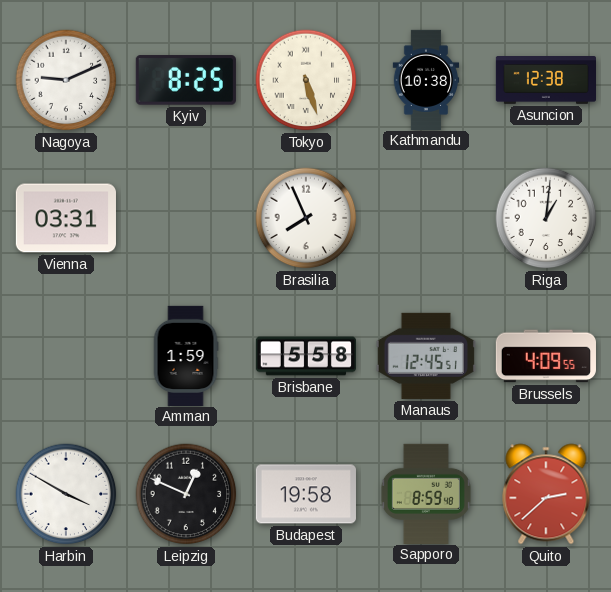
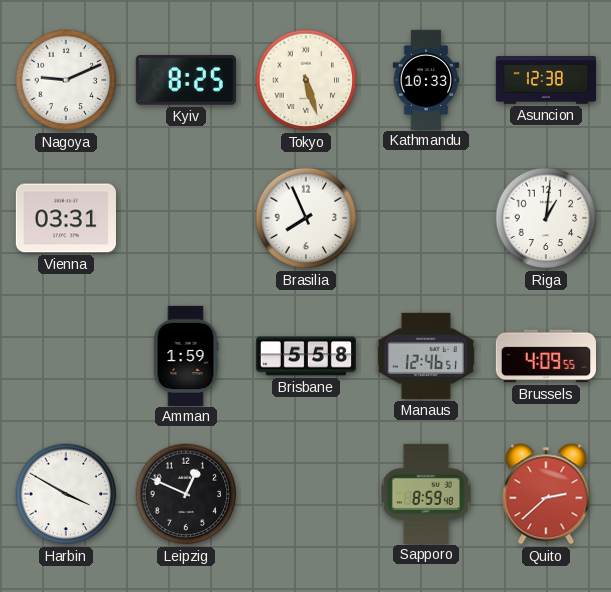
Kathmandu: 10:38 -> 10:33 (426, 79)
Manaus: 12:45 -> 12:46 (426, 356)
Budapest: 19:58 -> none (306, 494)
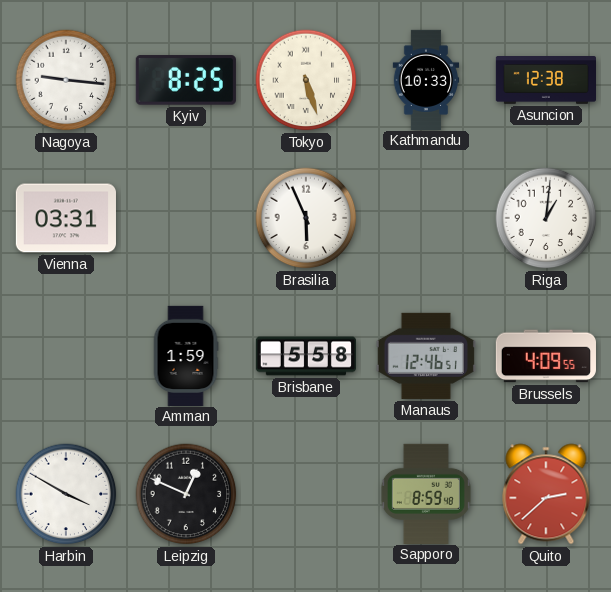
Nagoya: 9:11 -> 9:16 (66, 80)
Brasilia: 7:56 -> 5:56 (306, 218)
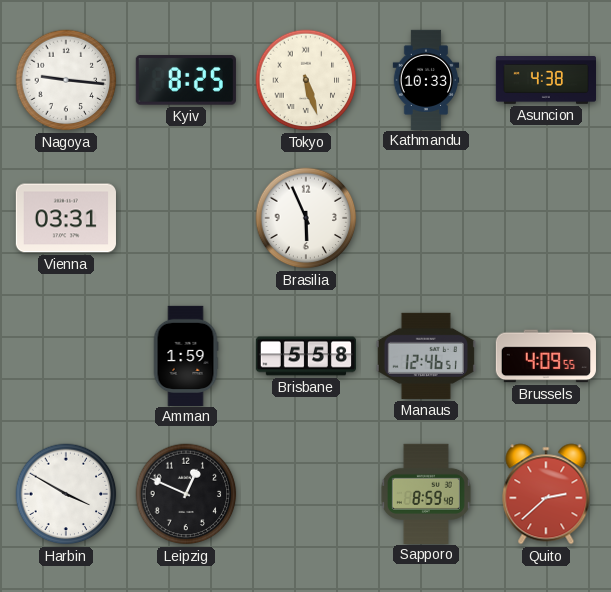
Asuncion: 12:38 -> 4:38 (545, 81)
Riga: 1:01 -> none (546, 218)
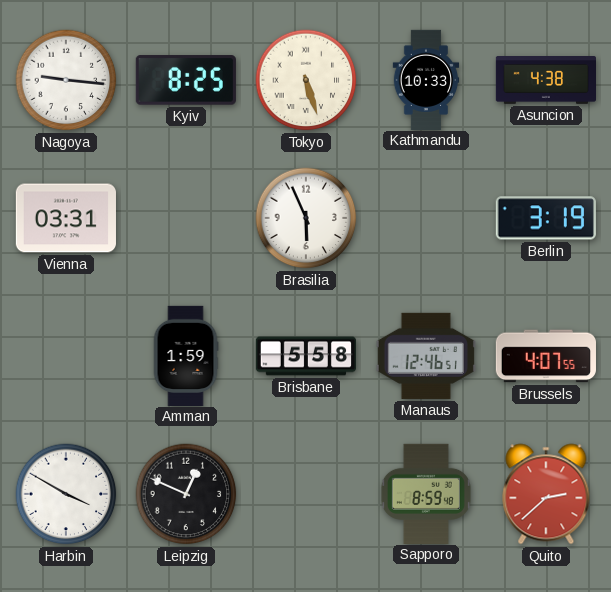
Berlin: none -> 3:19 (546, 218)
Brussels: 4:09 -> 4:07 (546, 356)
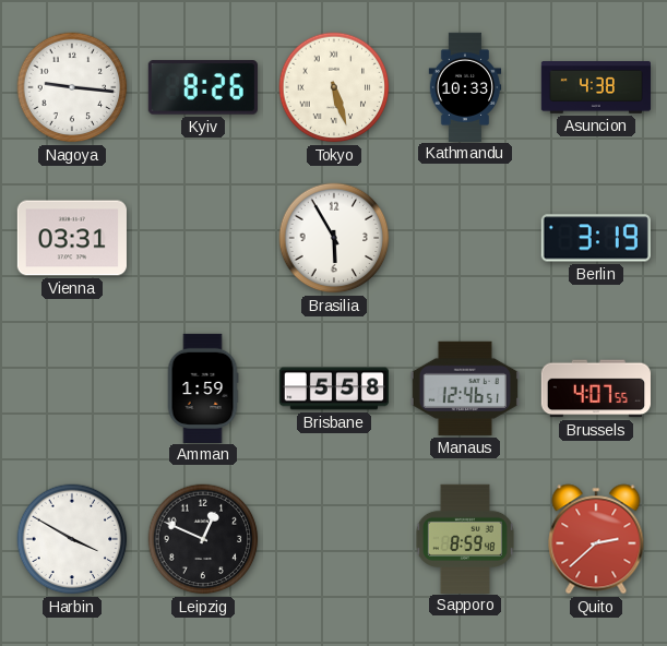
Kyiv: 8:25 -> 8:26 (203, 87)
Brasilia: 5:56 -> 5:55 (334, 238)
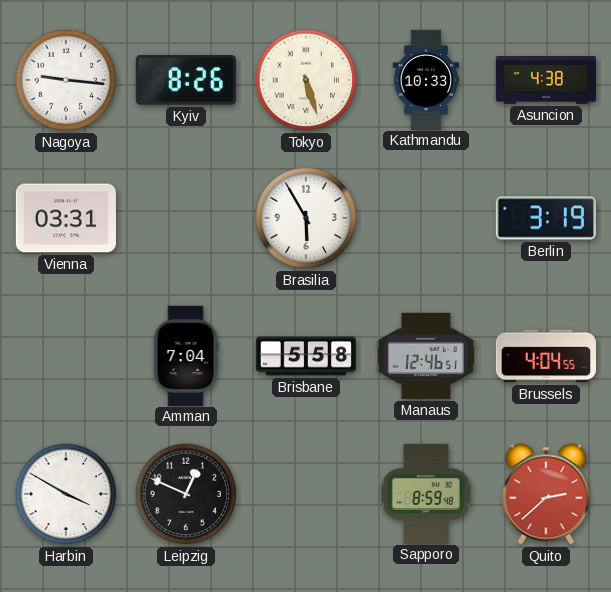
Amman: 1:59 -> 7:04 (186, 355)
Brussels: 4:07 -> 4:04 (546, 356)
